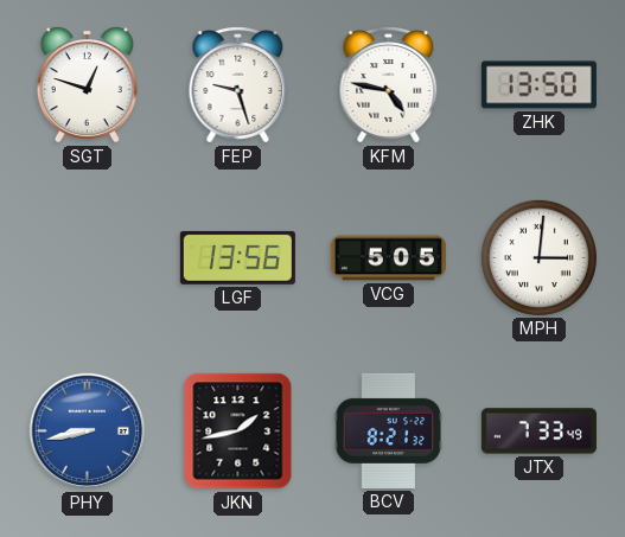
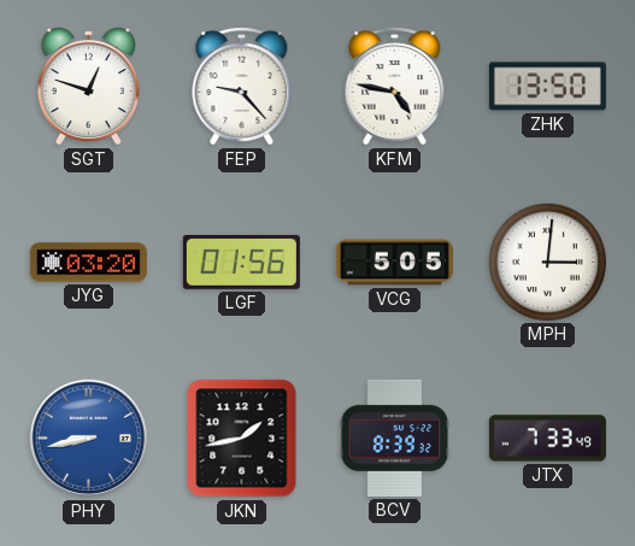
FEP: 9:27 -> 9:23 (242, 87)
JYG: none -> 03:20 (88, 263)
LGF: 13:56 -> 01:56 (241, 262)
BCV: 8:21 -> 8:39 (395, 438)
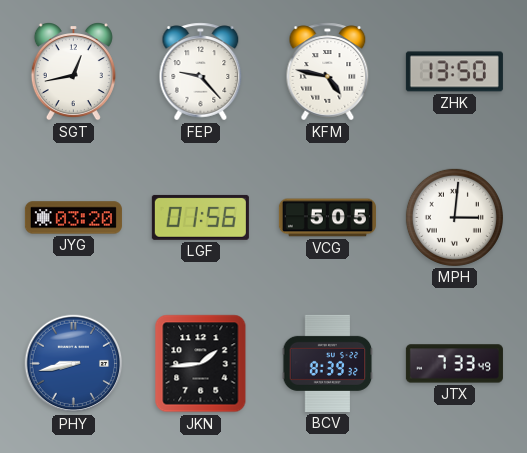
SGT: 12:48 -> 12:43 (73, 72)
JKN: 1:43 -> 1:44 (201, 364)
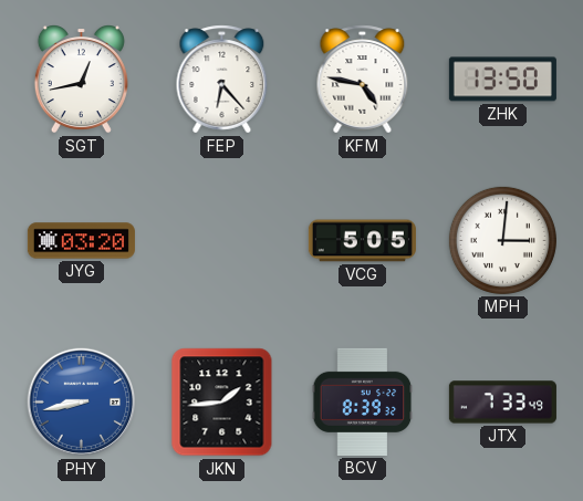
FEP: 9:23 -> 6:23 (222, 80)
LGF: 01:56 -> none (200, 217)
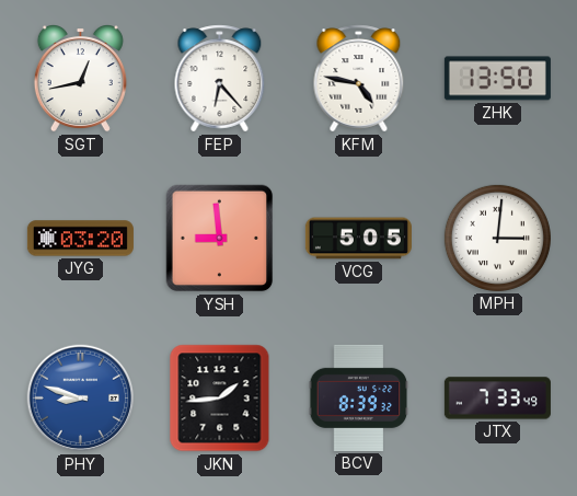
YSH: none -> 8:59 (220, 239)
PHY: 8:43 -> 8:48 (81, 399)
